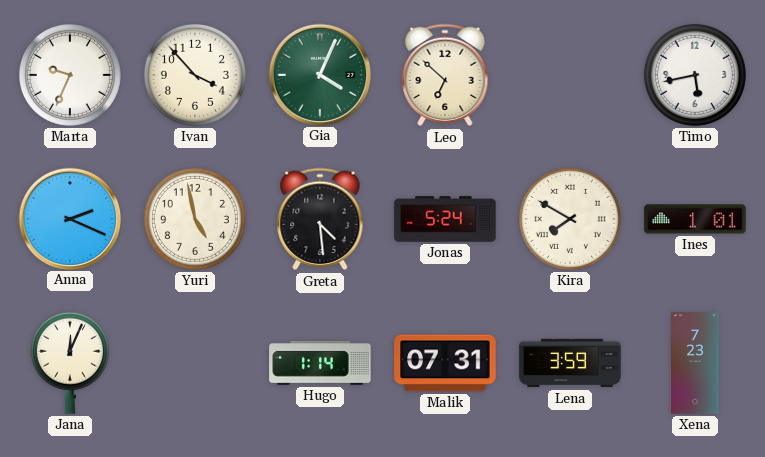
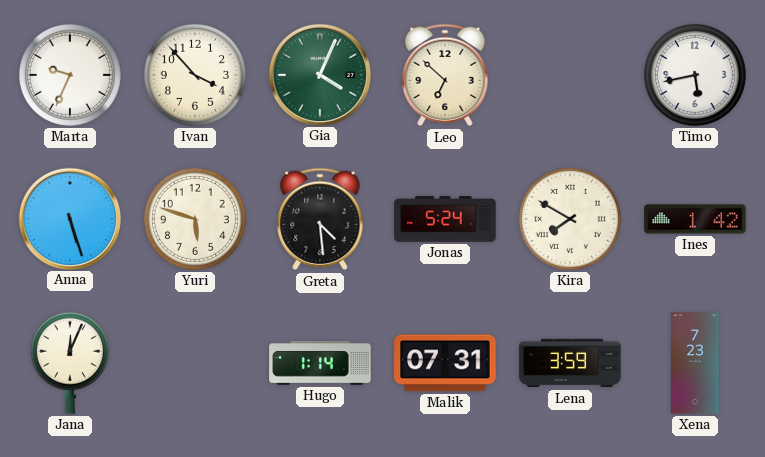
Anna: 2:19 -> 5:27 (69, 218)
Yuri: 4:58 -> 5:48 (195, 219)
Ines: 1:01 -> 1:42 (695, 219)
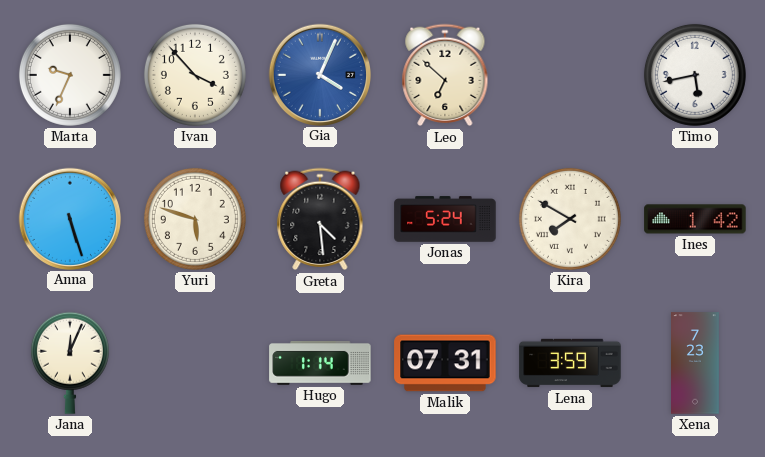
Gia dial: green -> blue (319, 74)
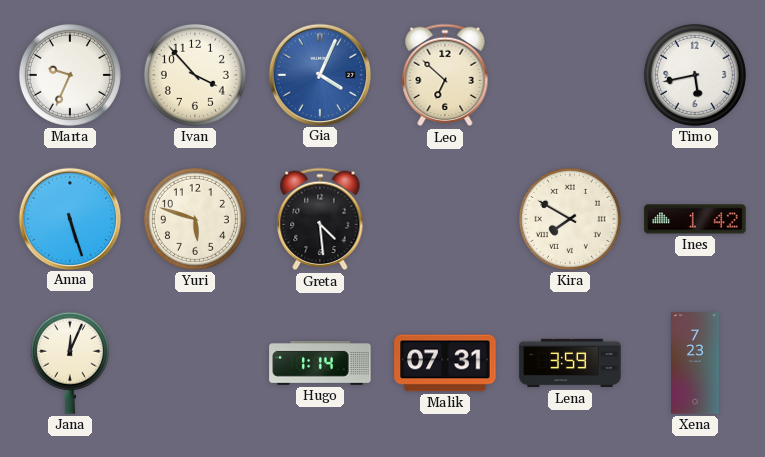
Jonas: 5:24 -> none (445, 219)
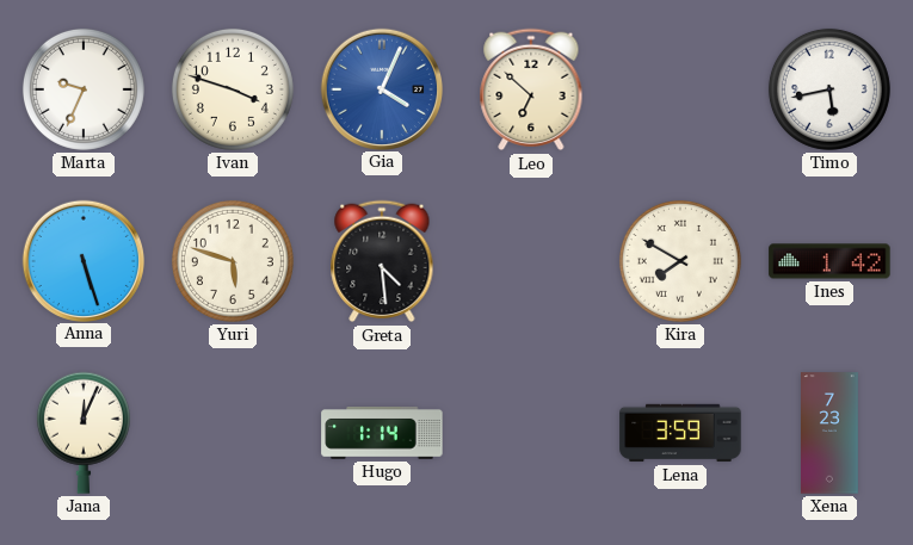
Ivan: 3:53 -> 3:48 (233, 89)
Malik: 07:31 -> none (445, 363)
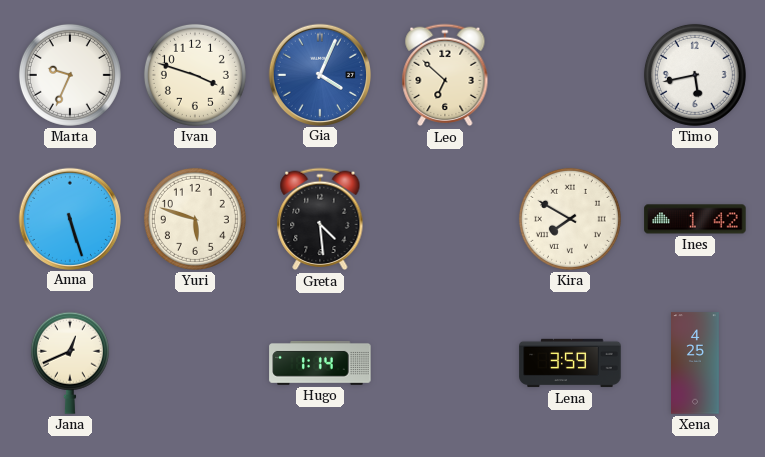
Jana: 12:04 -> 12:41 (70, 363)
Xena: 7:23 -> 4:25 (696, 363)
